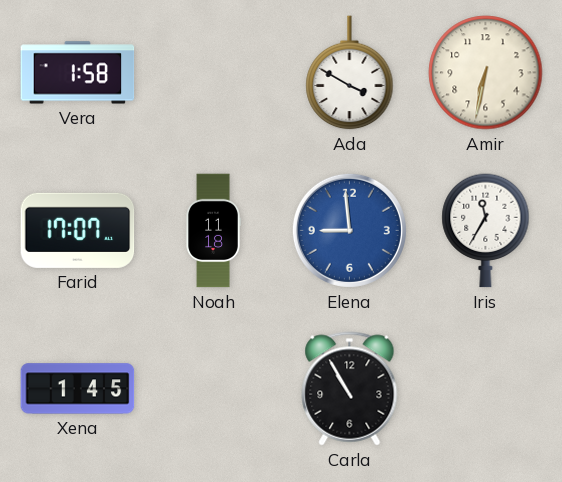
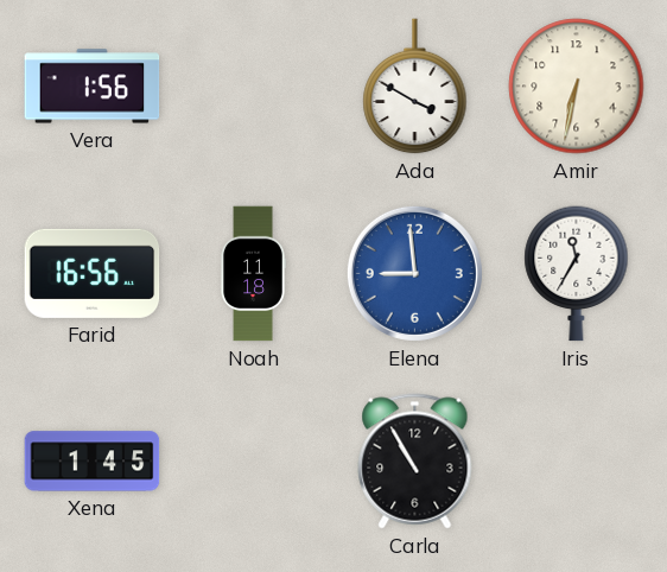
Vera: 1:58 -> 1:56 (93, 87)
Farid: 17:07 -> 16:56 (93, 273)
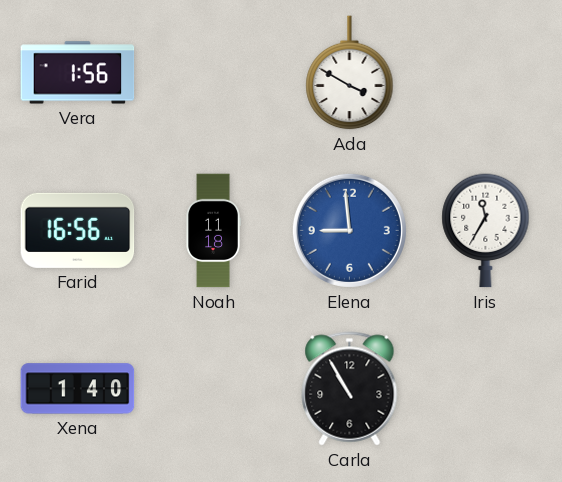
Amir: 6:32 -> none (577, 87)
Xena: 1:45 -> 1:40 (78, 389)
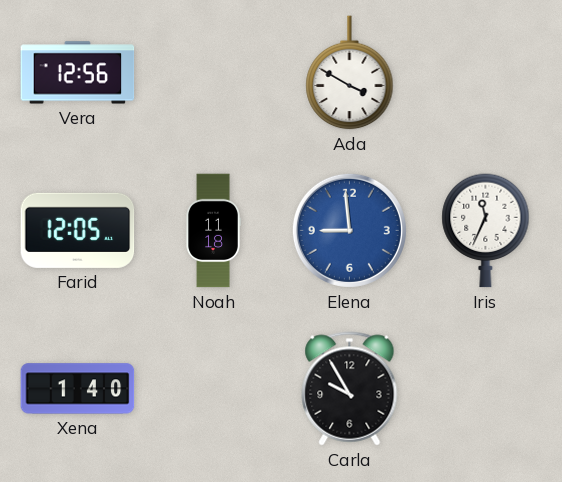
Vera: 1:56 -> 12:56 (78, 73)
Farid: 16:56 -> 12:05 (78, 230)
Iris: 11:35 -> 11:34 (486, 231)
Carla: 10:55 -> 9:55 (350, 389)
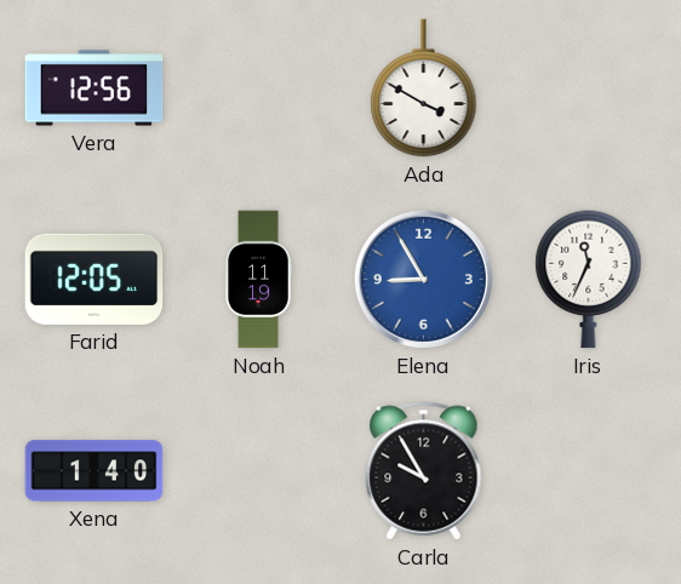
Noah: 11:18 -> 11:19 (258, 280)
Elena: 8:59 -> 8:55 (423, 279)
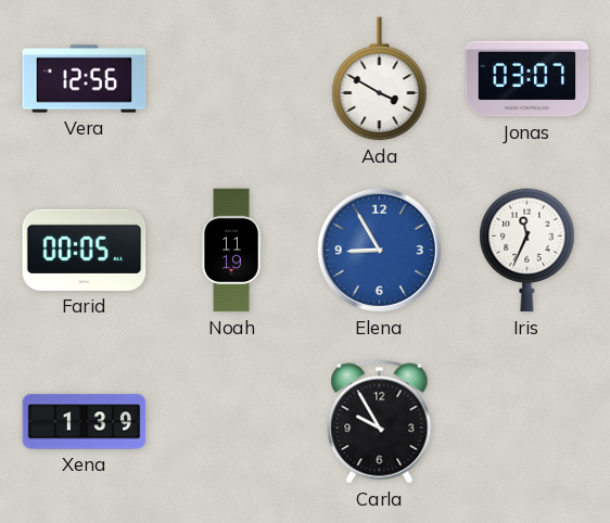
Jonas: none -> 03:07 (528, 79)
Farid: 12:05 -> 00:05 (85, 250)
Xena: 1:40 -> 1:39 (85, 422)
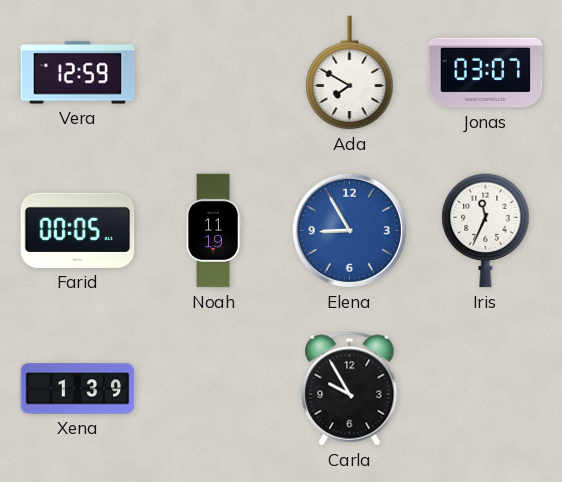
Vera: 12:56 -> 12:59 (78, 73)
Ada: 3:50 -> 7:50 (350, 73)
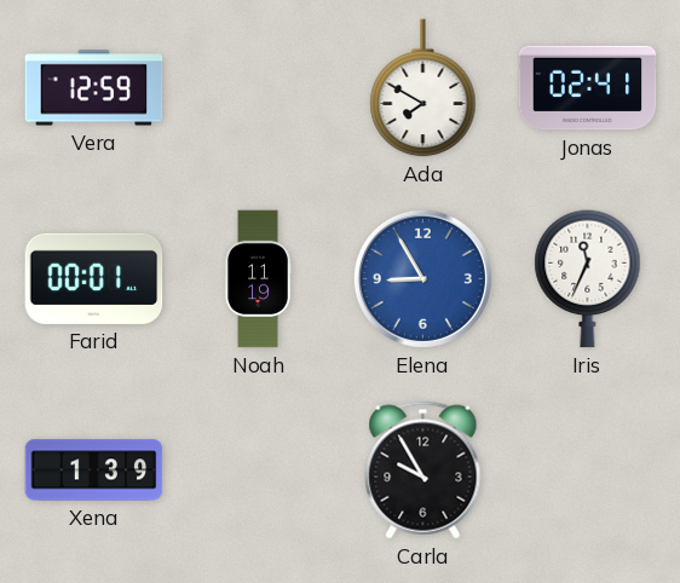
Jonas: 03:07 -> 02:41 (588, 88)
Farid: 00:05 -> 00:01 (94, 278)
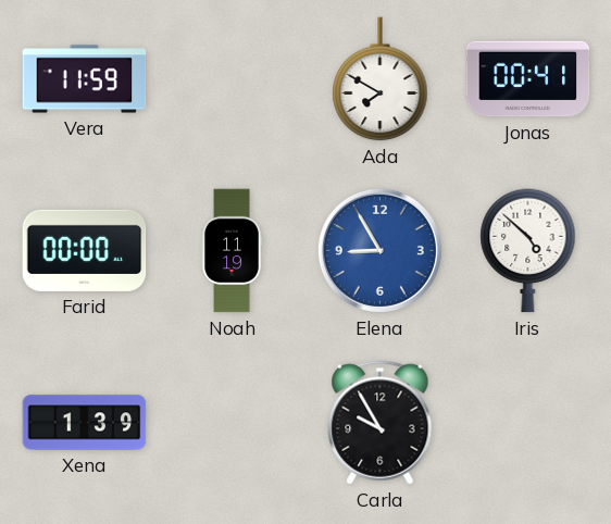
Vera: 12:59 -> 11:59 (85, 79)
Jonas: 02:41 -> 00:41 (528, 79)
Farid: 00:01 -> 00:00 (85, 250)
Iris: 11:34 -> 4:52 (528, 251)
